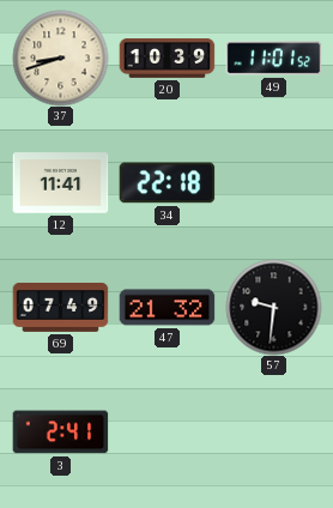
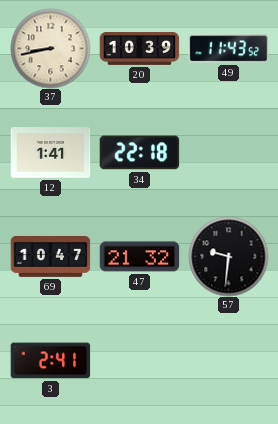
37: 8:42 -> 8:43 (50, 48)
49: 11:01 -> 11:43 (228, 49)
12: 11:41 -> 1:41 (50, 153)
69: 07:49 -> 10:47 (50, 256)
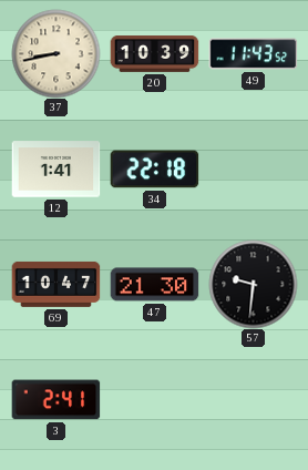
47: 21:32 -> 21:30 (154, 285)
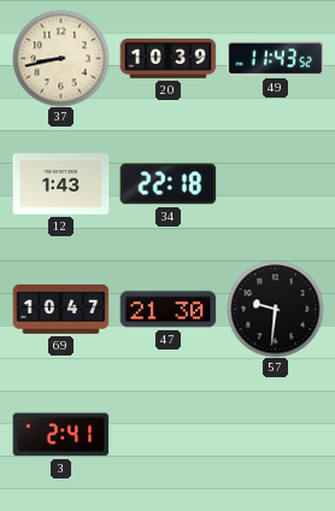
12: 1:41 -> 1:43 (60, 184)
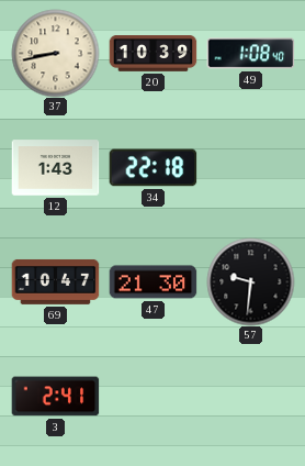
49: 11:43 -> 1:08 (250, 54)
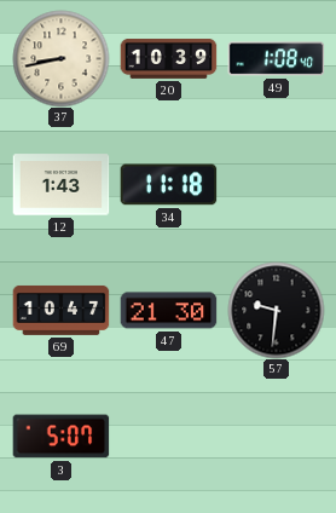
34: 22:18 -> 11:18 (168, 185)
3: 2:41 -> 5:07 (60, 437)
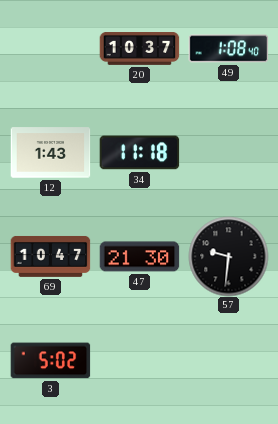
37: 8:43 -> none (60, 58)
20: 10:39 -> 10:37 (139, 49)
3: 5:07 -> 5:02 (50, 361)
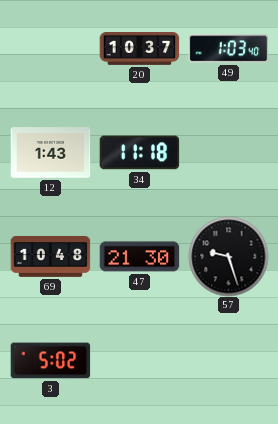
49: 1:08 -> 1:03 (228, 49)
69: 10:47 -> 10:48 (50, 256)
57: 9:31 -> 9:27 (228, 256)
